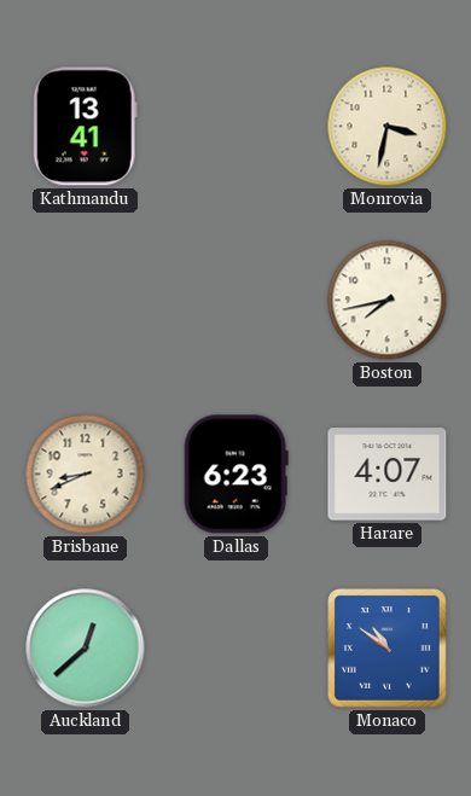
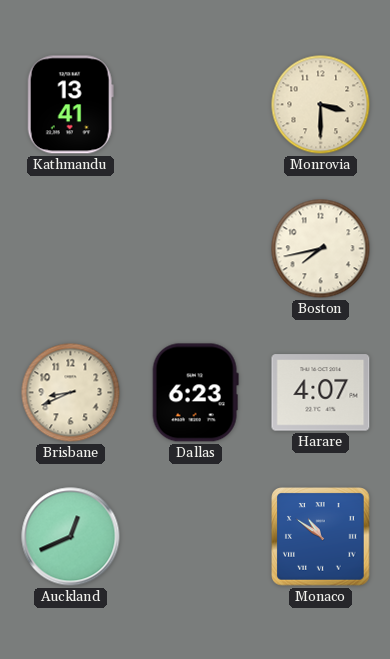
Monrovia: 3:32 -> 3:30 (321, 105)
Auckland: 12:38 -> 12:41 (71, 537)
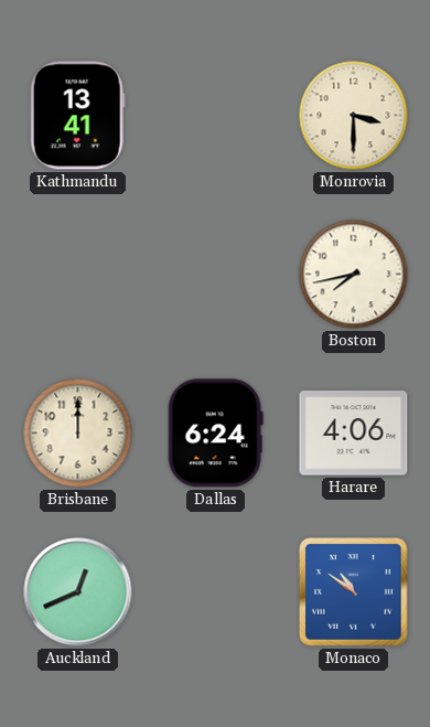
Brisbane: 8:41 -> 12:00 (78, 434)
Dallas: 6:23 -> 6:24 (215, 434)
Harare: 4:07 -> 4:06 (354, 434)
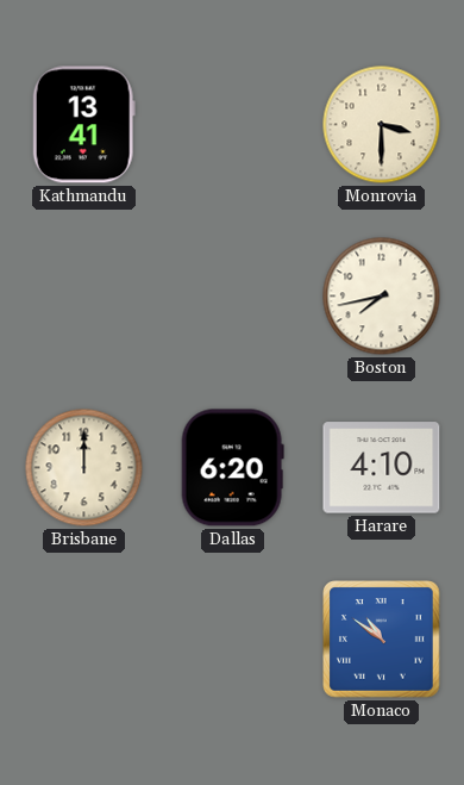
Dallas: 6:24 -> 6:20 (232, 468)
Harare: 4:06 -> 4:10 (382, 468)
Auckland: 12:41 -> none (78, 592)
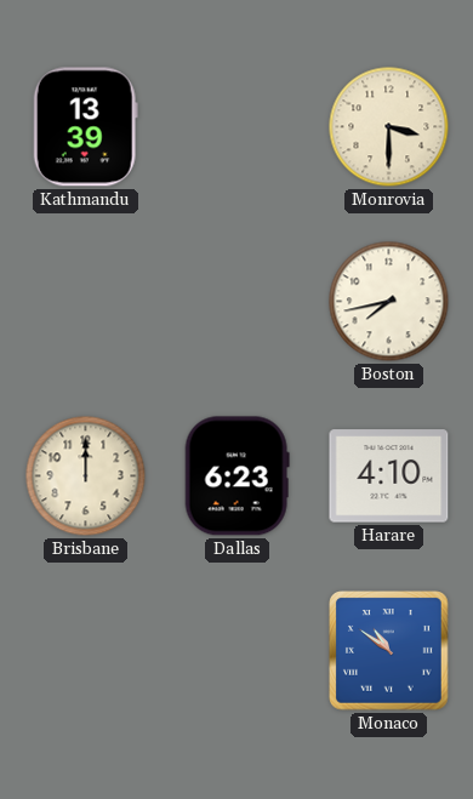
Kathmandu: 13:41 -> 13:39 (85, 127)
Dallas: 6:20 -> 6:23 (236, 476)
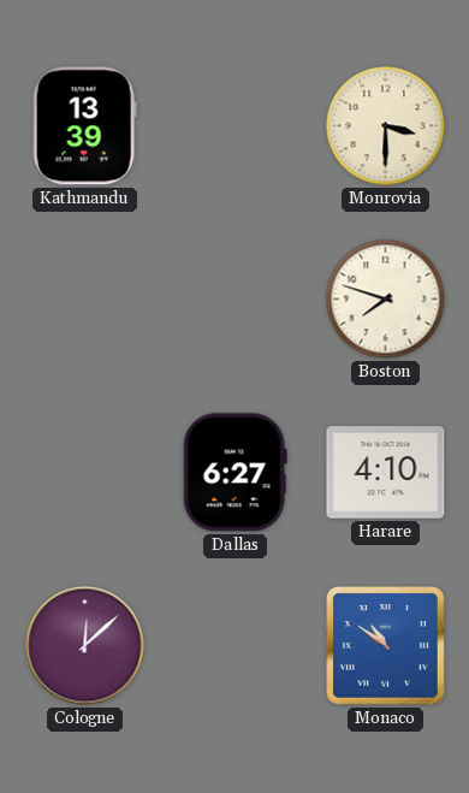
Boston: 7:43 -> 7:48 (386, 300)
Brisbane: 12:00 -> none (86, 476)
Dallas: 6:23 -> 6:27 (234, 473)
Cologne: none -> 12:08 (85, 646)
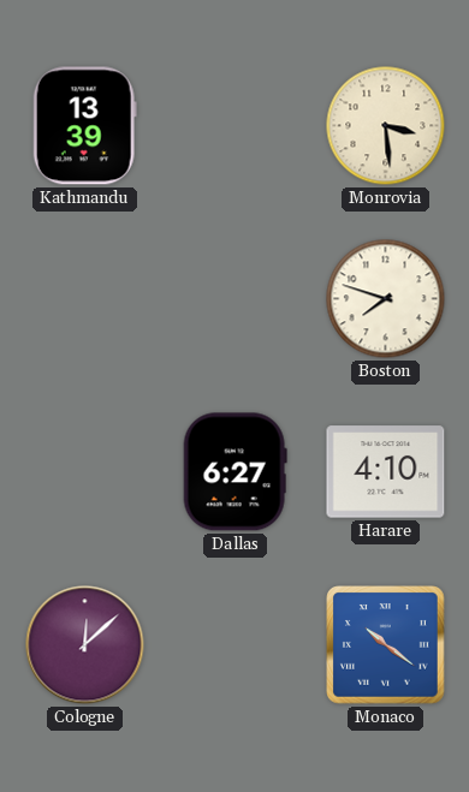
Monrovia: 3:30 -> 3:29 (386, 126)
Monaco: 10:51 -> 10:21 (386, 645)
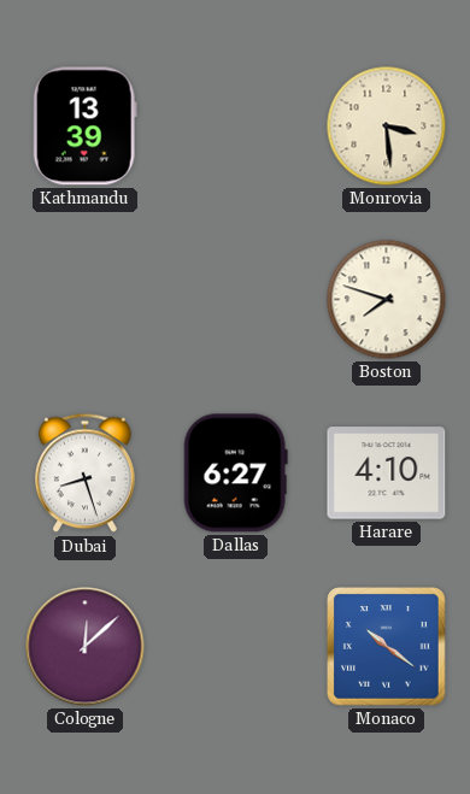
Dubai: none -> 8:27 (86, 474)
